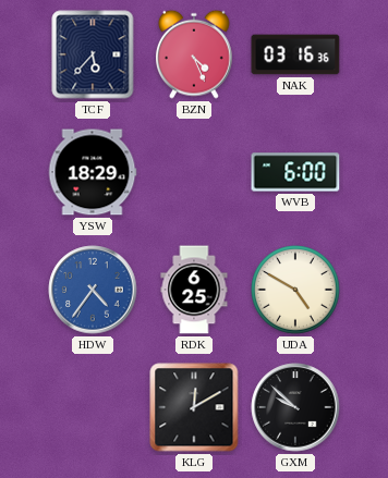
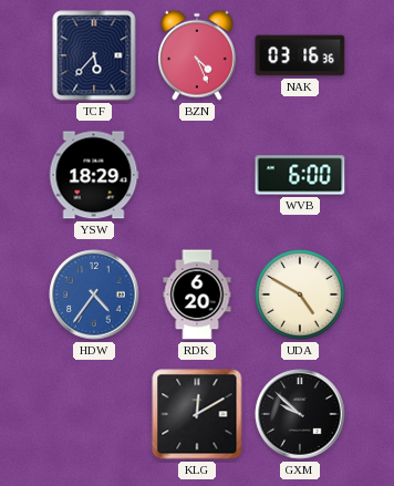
RDK: 6:25 -> 6:20 (197, 294)
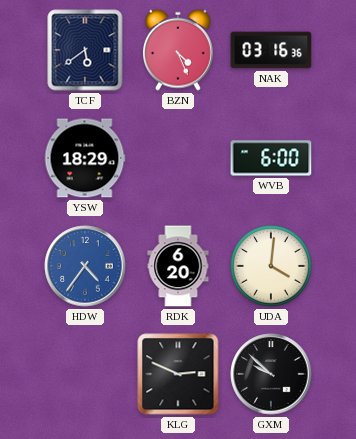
TCF: 5:37 -> 5:39 (85, 50)
UDA: 4:50 -> 4:01 (271, 266)
KLG: 12:10 -> 2:49 (178, 374)
